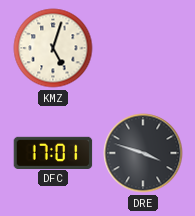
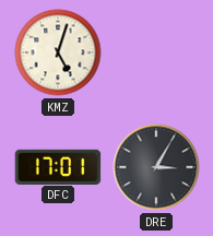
DRE: 3:48 -> 3:05 (156, 167)
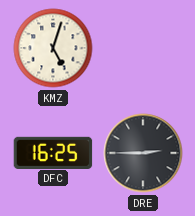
DFC: 17:01 -> 16:25 (53, 152)
DRE: 3:05 -> 2:45 (143, 153)
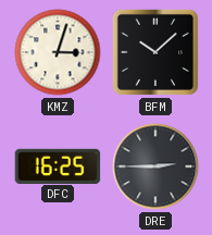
KMZ: 5:03 -> 3:03 (58, 52)
BFM: none -> 10:08 (155, 52)
